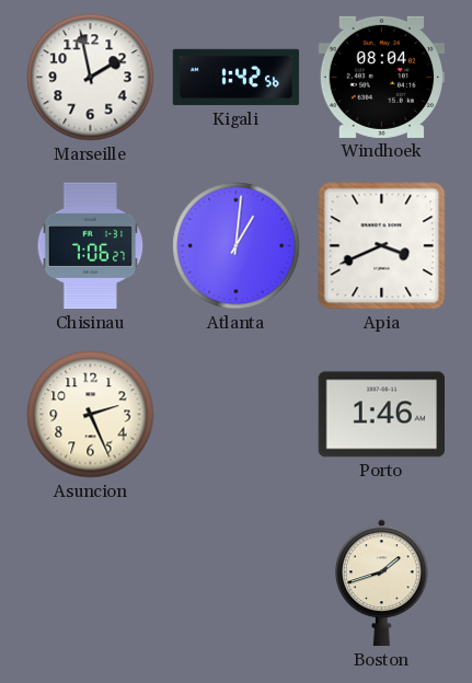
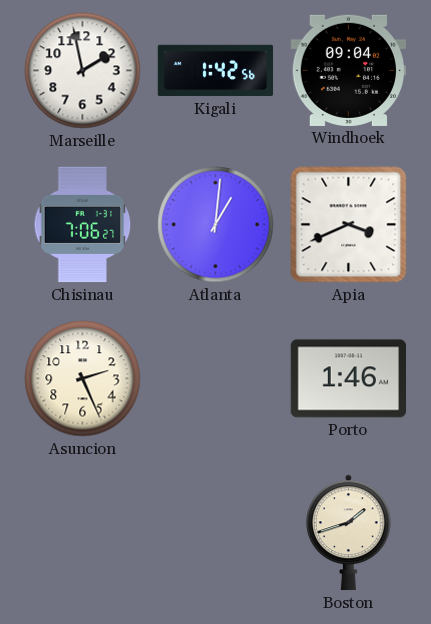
Windhoek: 08:04 -> 09:04 (348, 70)
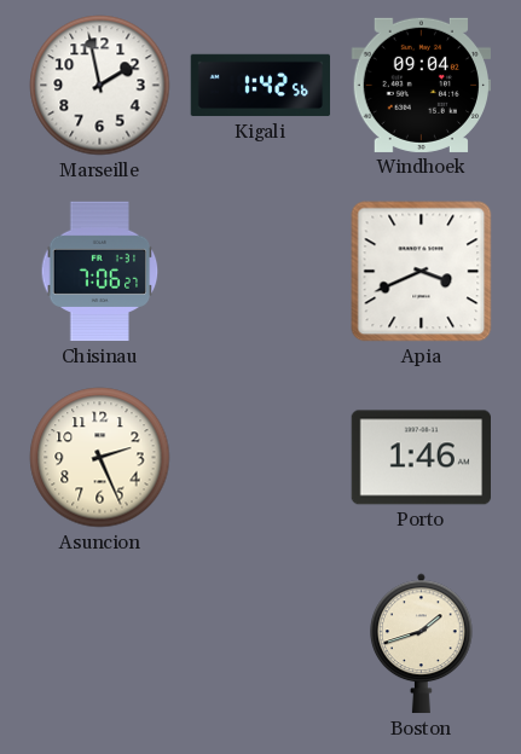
Atlanta: 1:01 -> none (216, 225)
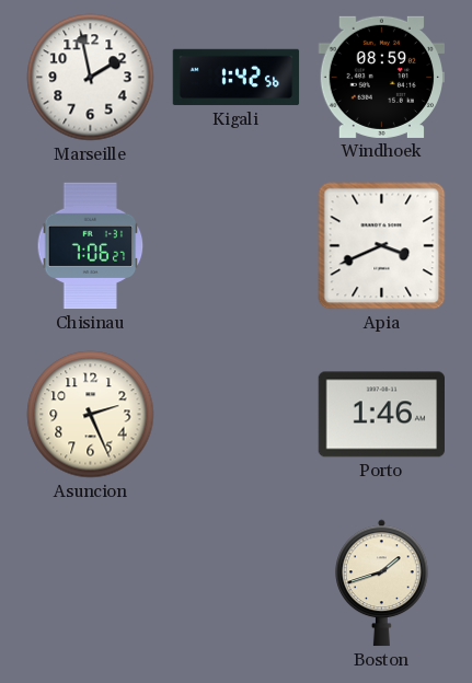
Windhoek: 09:04 -> 08:59 (381, 77)
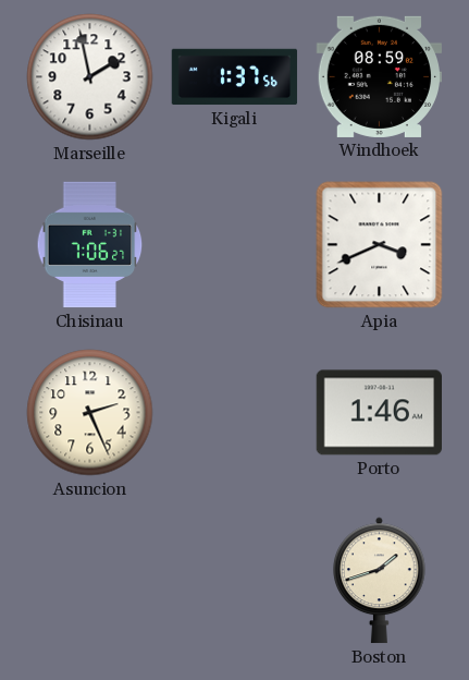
Kigali: 1:42 -> 1:37 (235, 77)
